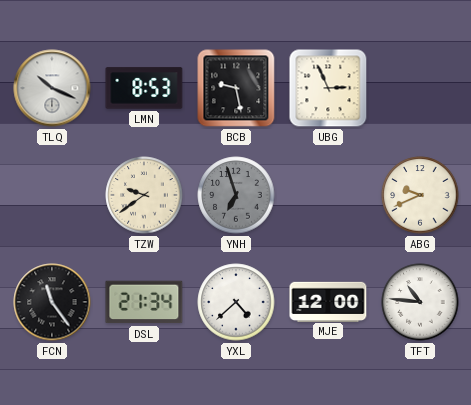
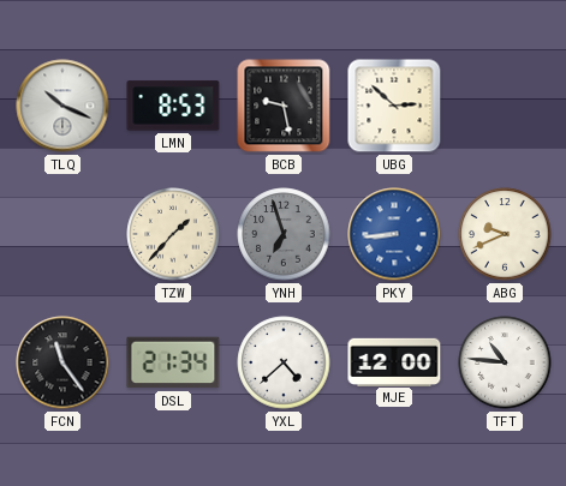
UBG: 2:56 -> 2:52 (394, 106)
TZW: 9:39 -> 1:37 (173, 234)
PKY: none -> 8:44 (394, 234)
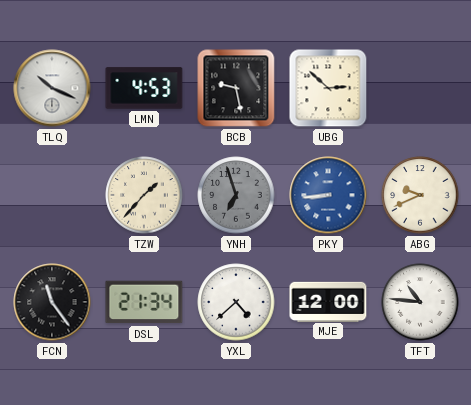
LMN: 8:53 -> 4:53 (144, 88)
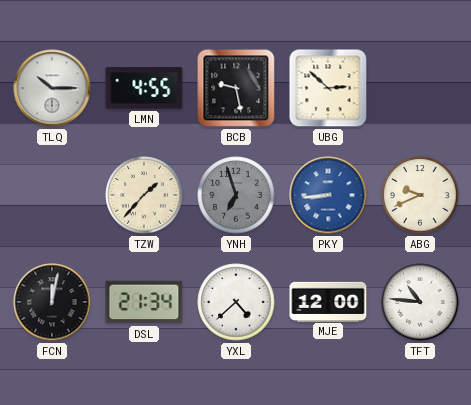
TLQ: 10:19 -> 10:15 (52, 88)
LMN: 4:53 -> 4:55 (144, 88)
FCN: 11:24 -> 12:02 (52, 302)
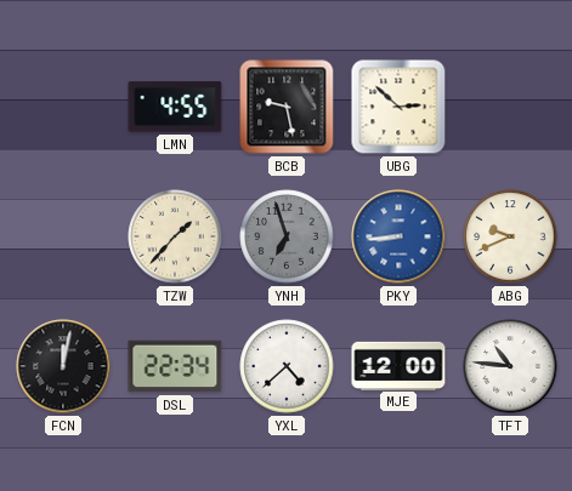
TLQ: 10:15 -> none (52, 88)
DSL: 21:34 -> 22:34 (175, 366)
